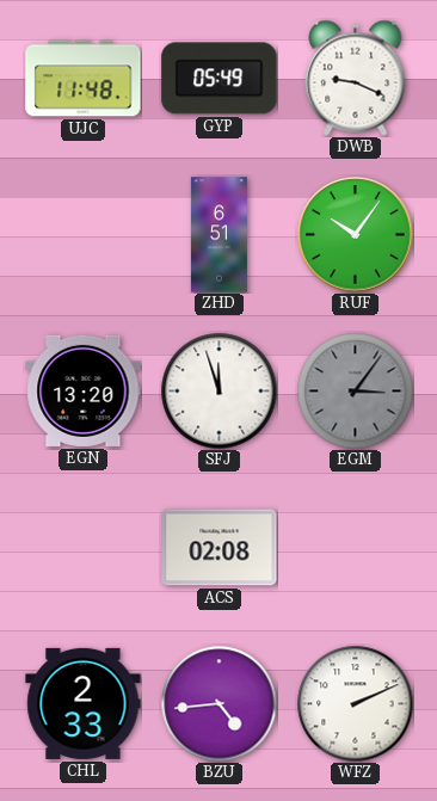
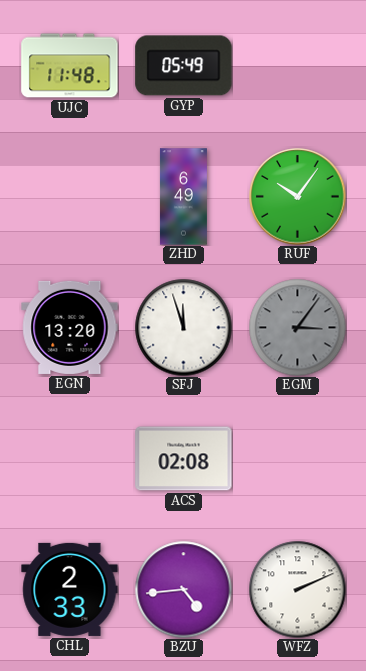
DWB: 9:19 -> none (356, 78)
ZHD: 6:51 -> 6:49 (183, 197)
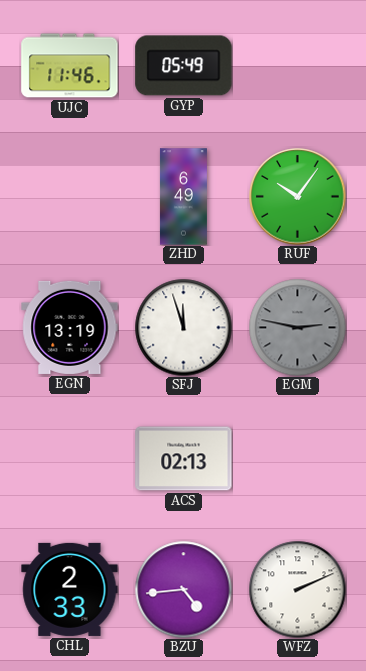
UJC: 11:48 -> 11:46 (70, 66)
EGN: 13:20 -> 13:19 (70, 327)
EGM: 3:06 -> 2:47 (297, 327)
ACS: 02:08 -> 02:13 (184, 459)
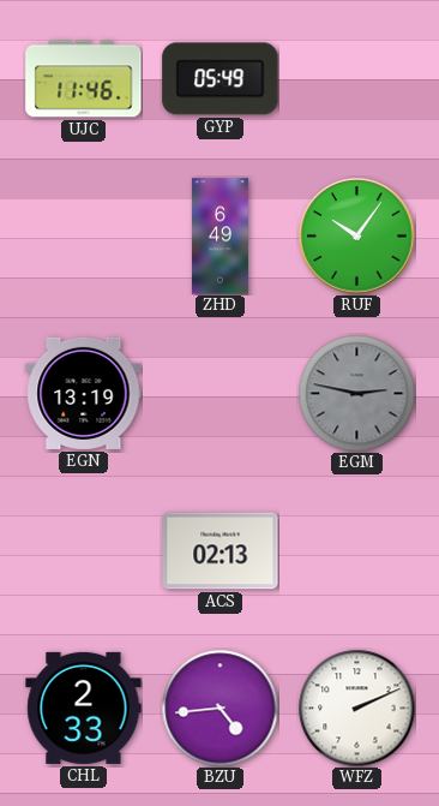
SFJ: 11:57 -> none (183, 327)
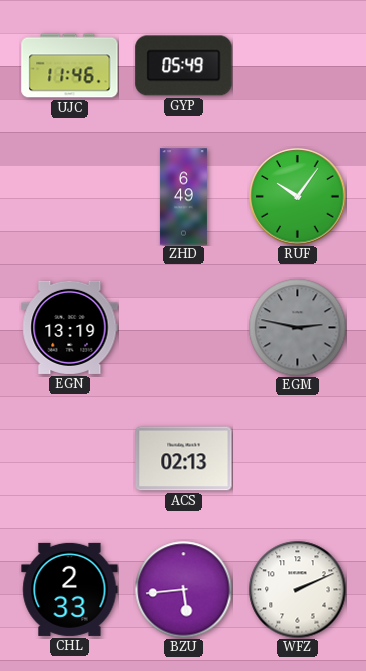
BZU: 4:44 -> 5:44 (183, 589)
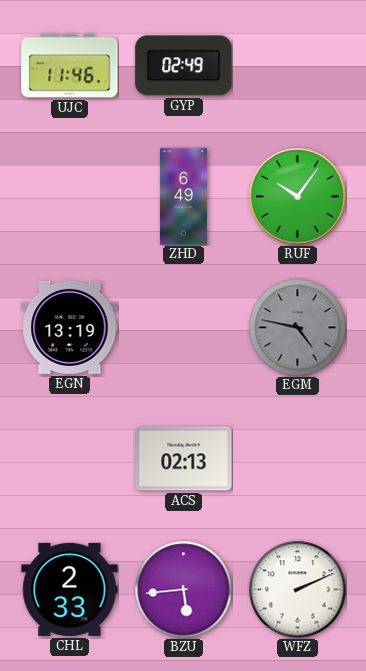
GYP: 05:49 -> 02:49 (184, 66)
EGM: 2:47 -> 4:47 (297, 327)
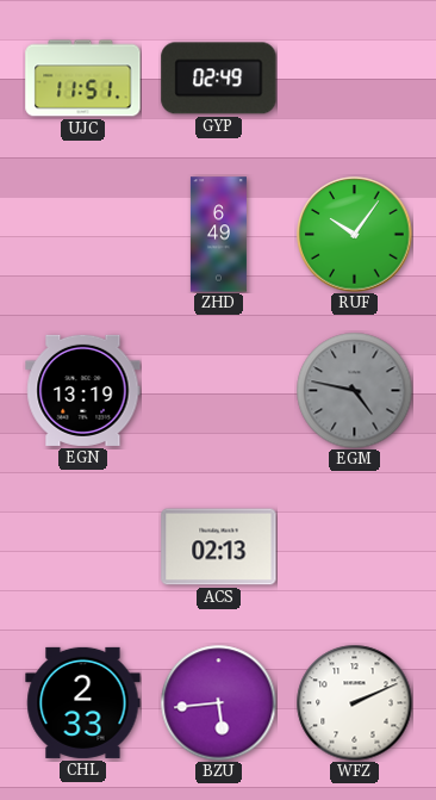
UJC: 11:46 -> 11:51 (83, 79)
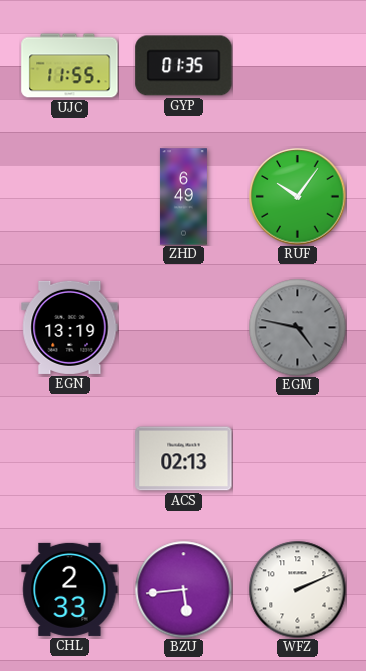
UJC: 11:51 -> 11:55 (70, 66)
GYP: 02:49 -> 01:35 (184, 66)
